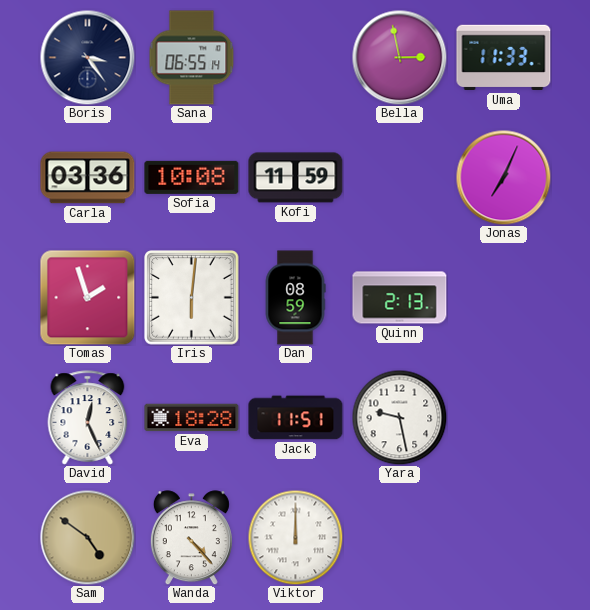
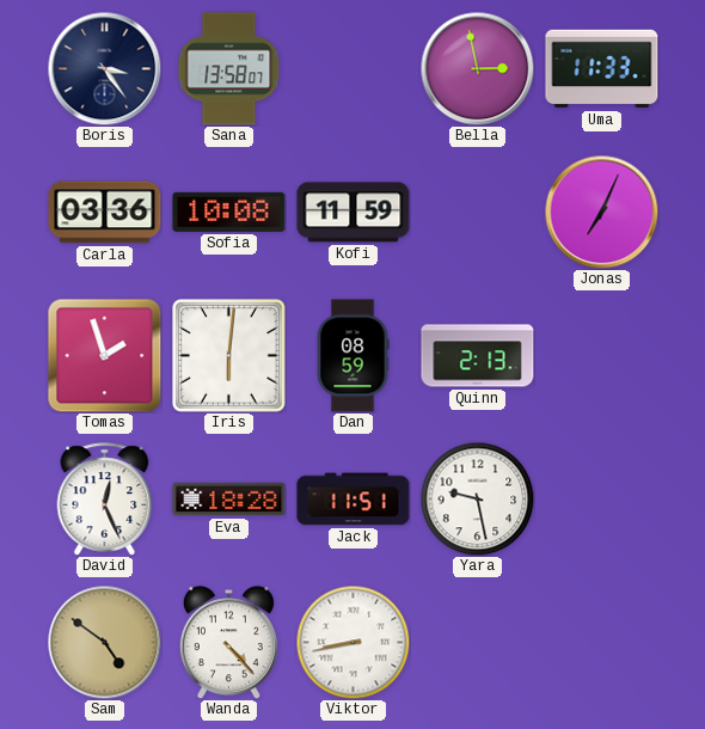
Sana: 06:55 -> 13:58 (229, 69)
Viktor: 12:00 -> 8:43 (352, 642)
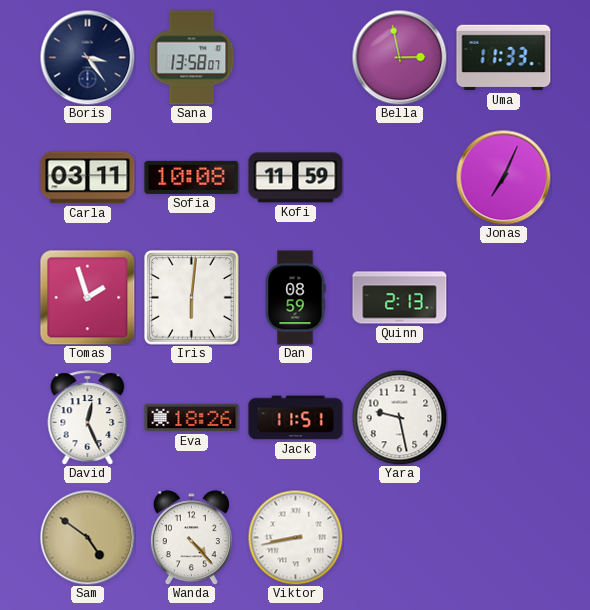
Carla: 03:36 -> 03:11 (88, 178)
Eva: 18:28 -> 18:26 (192, 418)
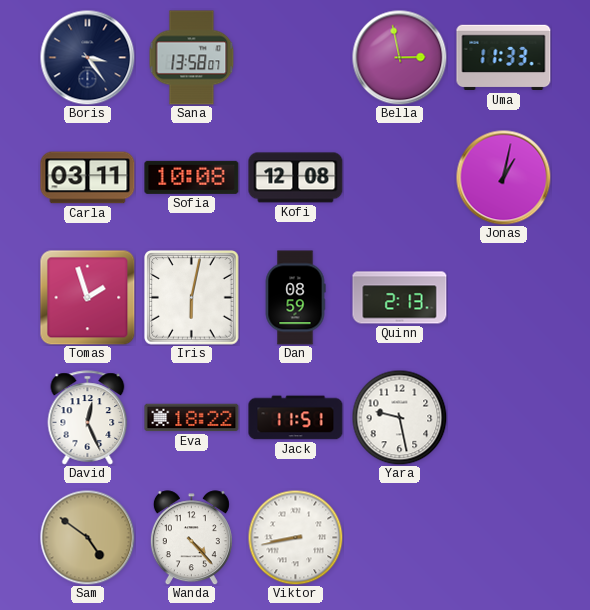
Kofi: 11:59 -> 12:08 (296, 178)
Jonas: 7:04 -> 1:02 (503, 177)
Iris: 6:01 -> 6:02 (192, 298)
Eva: 18:26 -> 18:22 (192, 418)
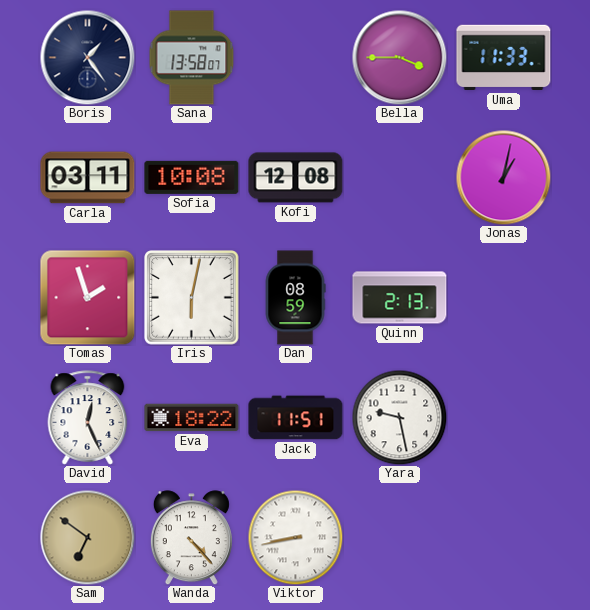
Boris: 3:24 -> 1:24 (87, 57)
Bella: 2:58 -> 3:45 (399, 57)
Sam: 4:51 -> 6:51 (87, 537)
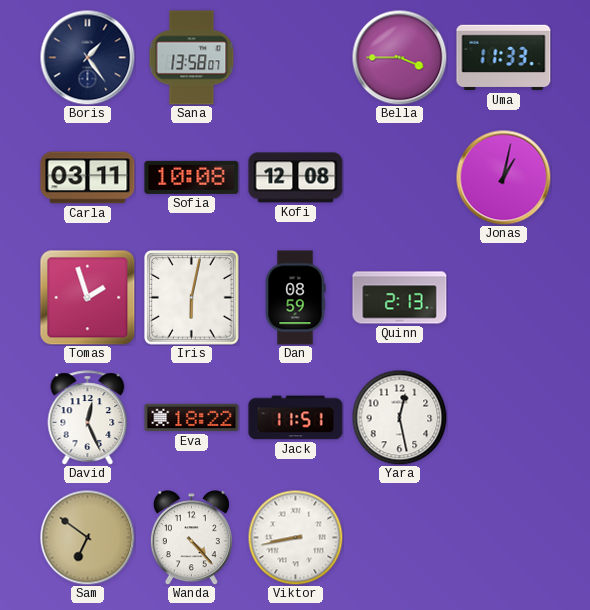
Yara: 9:28 -> 12:28 (399, 417)
